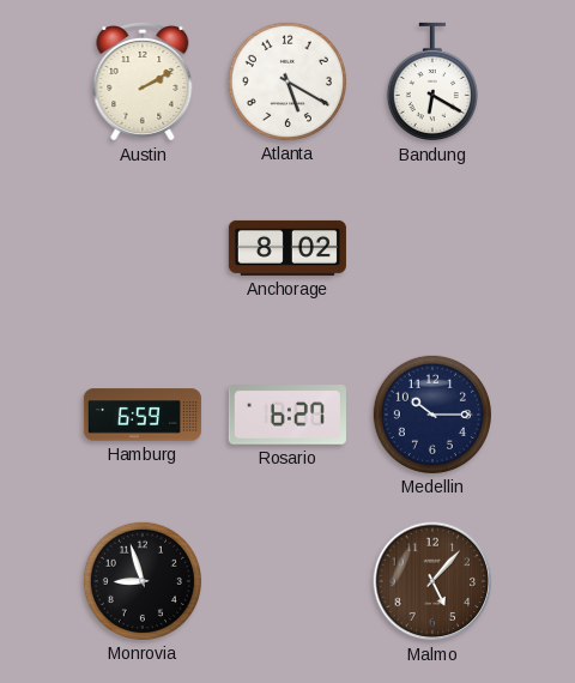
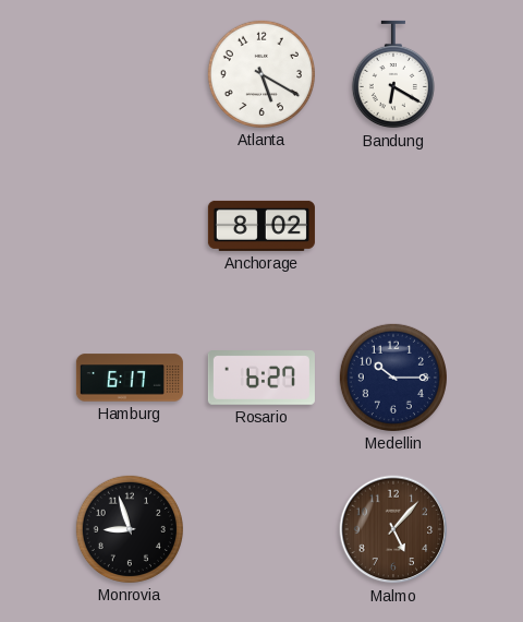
Austin: 2:10 -> none (143, 81)
Hamburg: 6:59 -> 6:17 (130, 378)
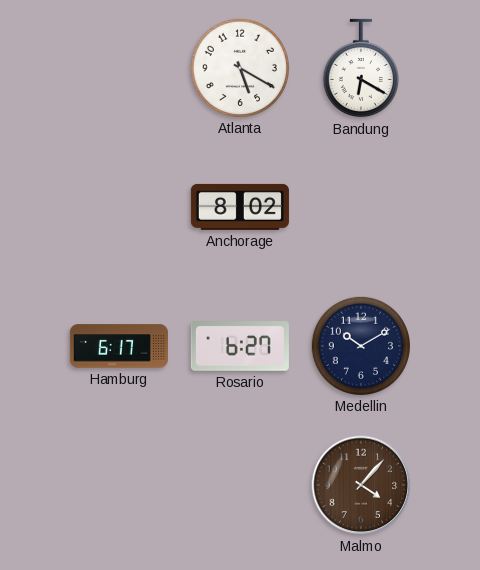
Medellin: 10:15 -> 10:10 (361, 346)
Monrovia: 8:57 -> none (130, 529)
Malmo: 5:07 -> 4:07 (361, 485)
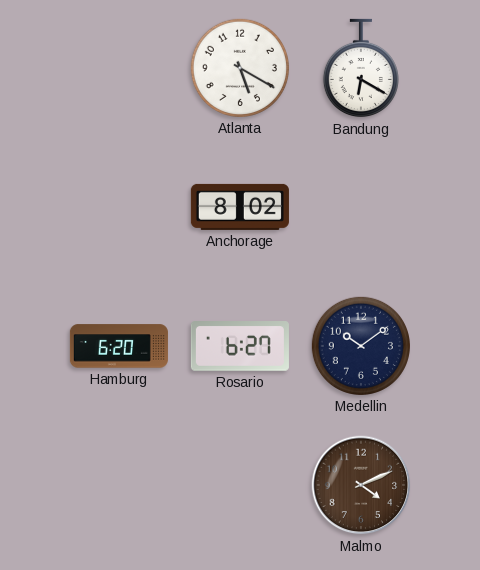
Hamburg: 6:17 -> 6:20 (119, 346)
Medellin: 10:10 -> 10:09 (361, 346)
Malmo: 4:07 -> 4:11 (361, 485)
